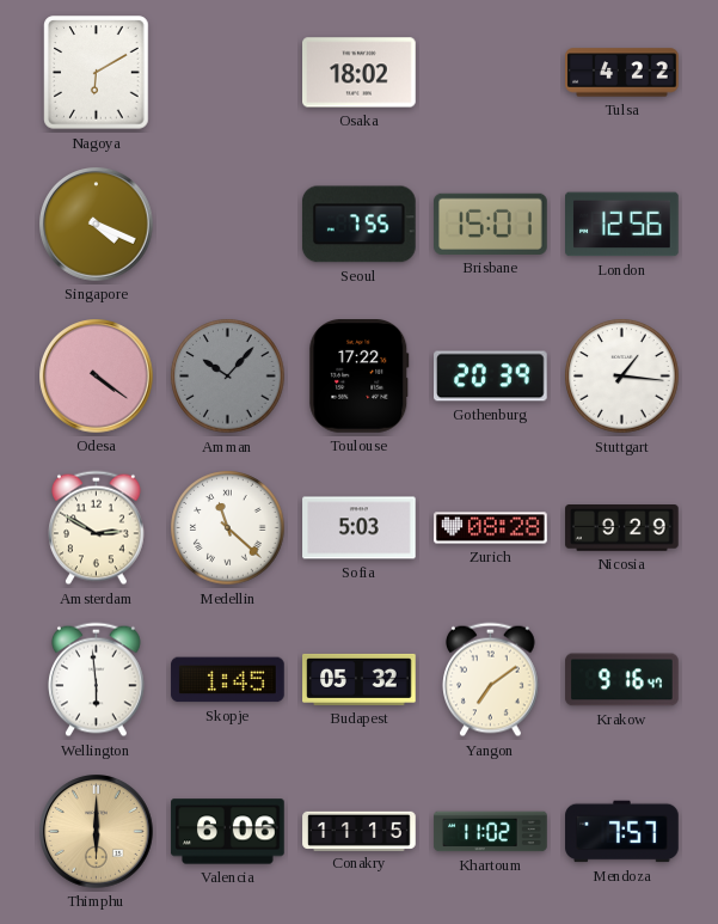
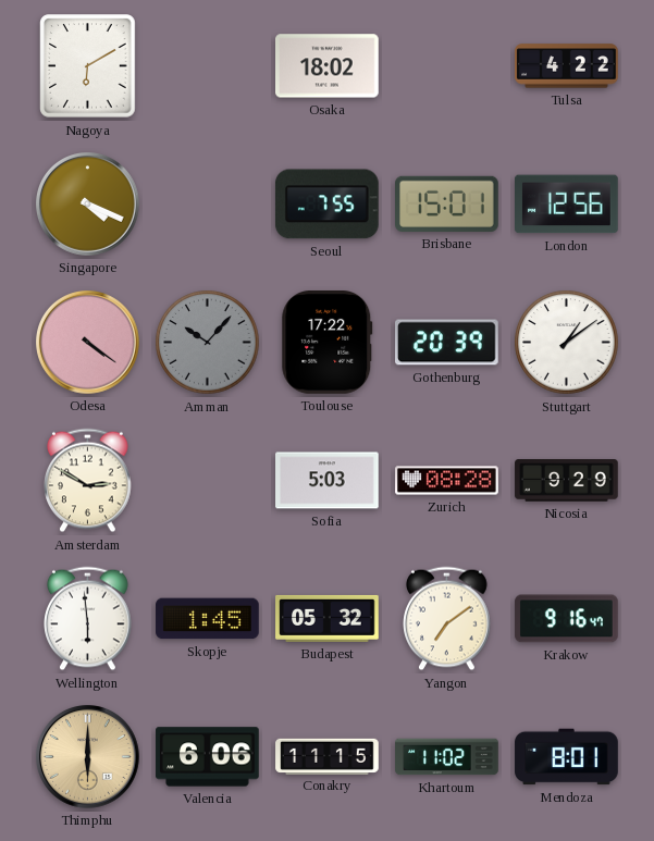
Stuttgart: 1:16 -> 1:09 (567, 343)
Medellin: 11:22 -> none (228, 528)
Mendoza: 7:57 -> 8:01 (567, 757)
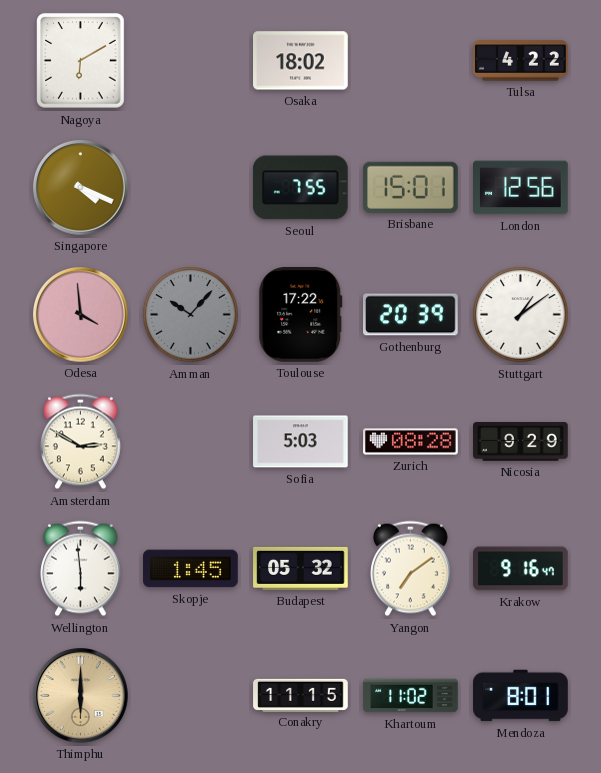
Odesa: 4:21 -> 3:59 (81, 315)
Valencia: 6:06 -> none (208, 757)
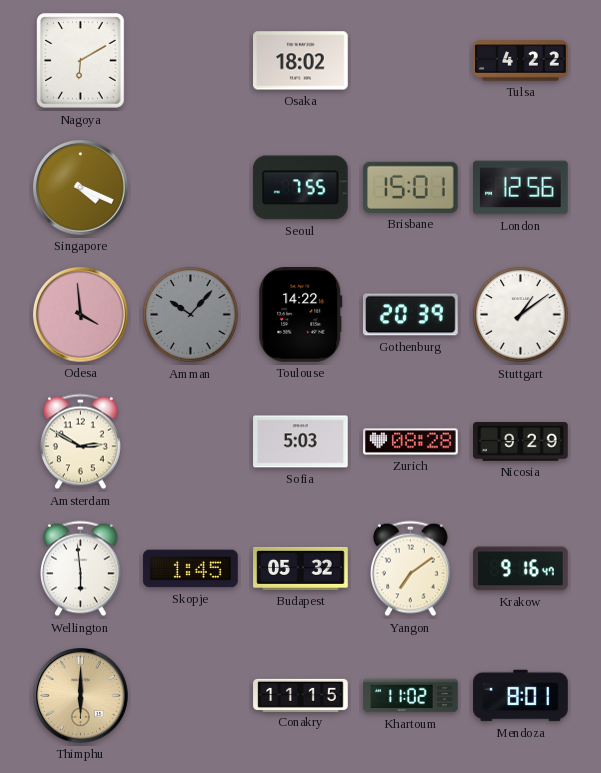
Toulouse: 17:22 -> 14:22 (301, 315)
